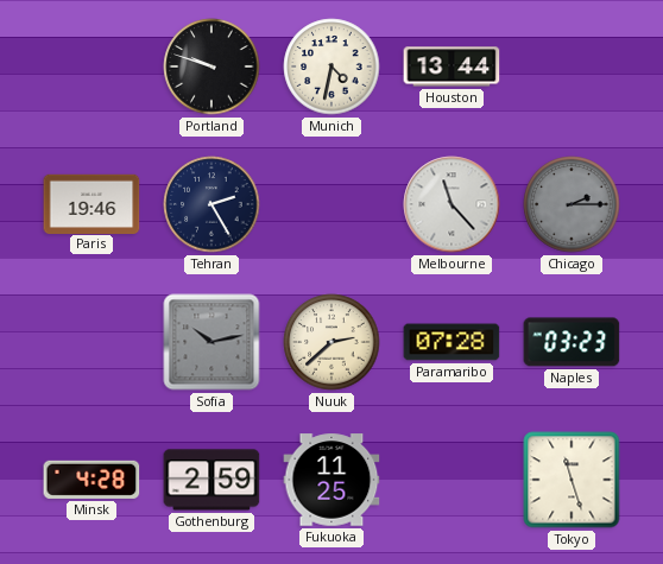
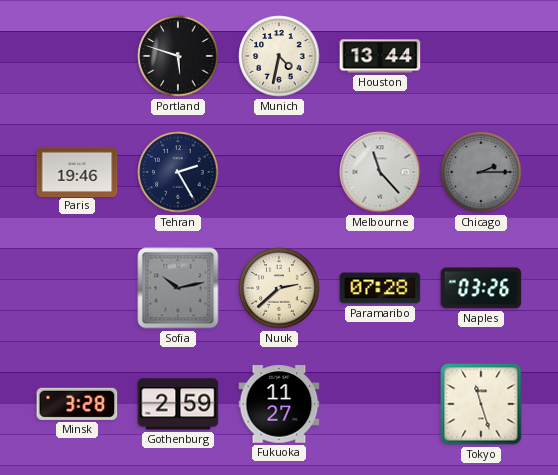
Portland: 9:48 -> 5:48 (178, 56)
Naples: 03:23 -> 03:26 (481, 288)
Minsk: 4:28 -> 3:28 (77, 404)
Fukuoka: 11:25 -> 11:27 (279, 404)
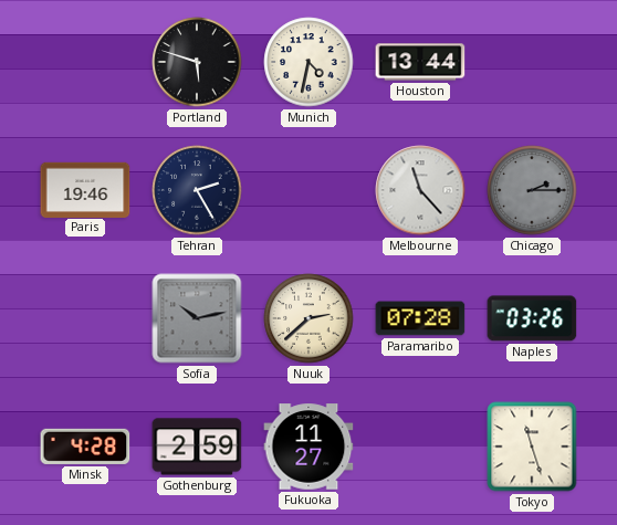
Minsk: 3:28 -> 4:28 (85, 447)
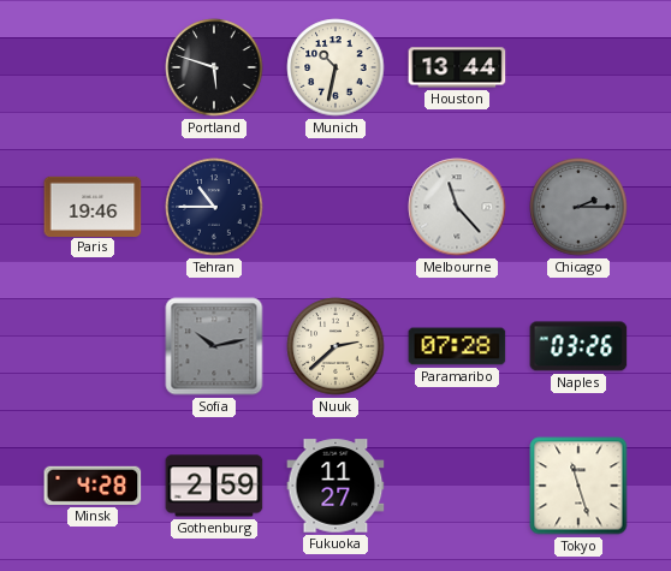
Munich: 4:32 -> 10:32 (335, 67)
Tehran: 2:25 -> 10:45 (214, 207)
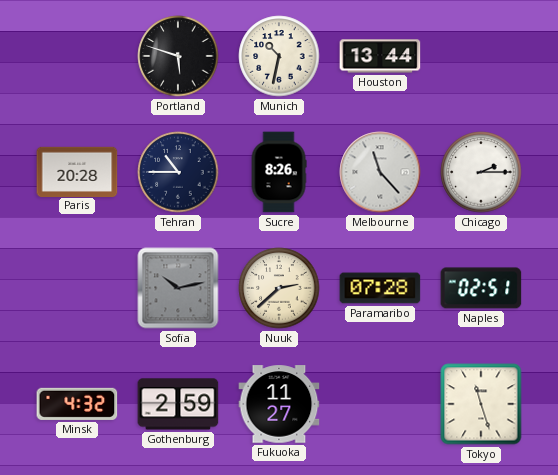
Paris: 19:46 -> 20:28 (77, 171)
Sucre: none -> 8:26 (279, 172)
Chicago dial: grey -> white (481, 172)
Naples: 03:26 -> 02:51 (481, 288)
Minsk: 4:28 -> 4:32 (77, 404)
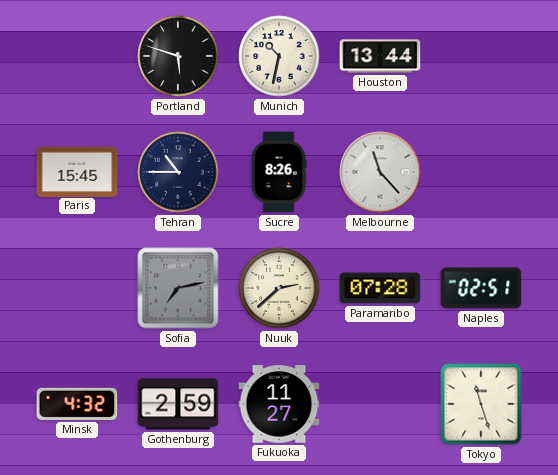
Paris: 20:28 -> 15:45 (77, 171)
Chicago: 2:15 -> none (481, 172)
Sofia: 10:13 -> 7:13 (178, 288)
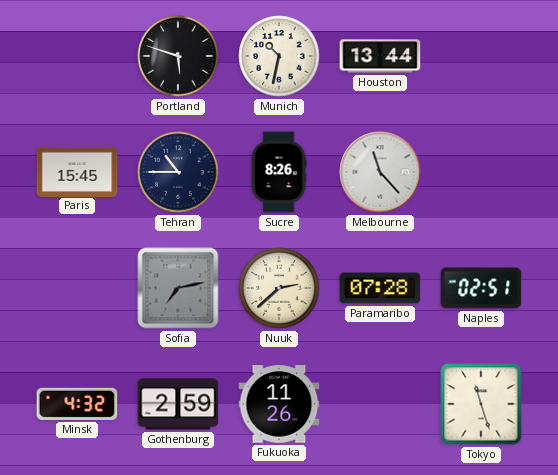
Fukuoka: 11:27 -> 11:26 (279, 404)
